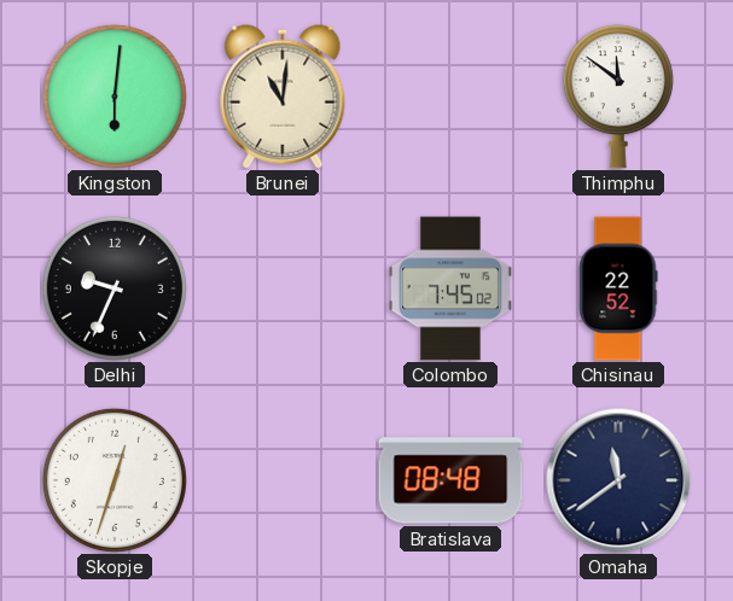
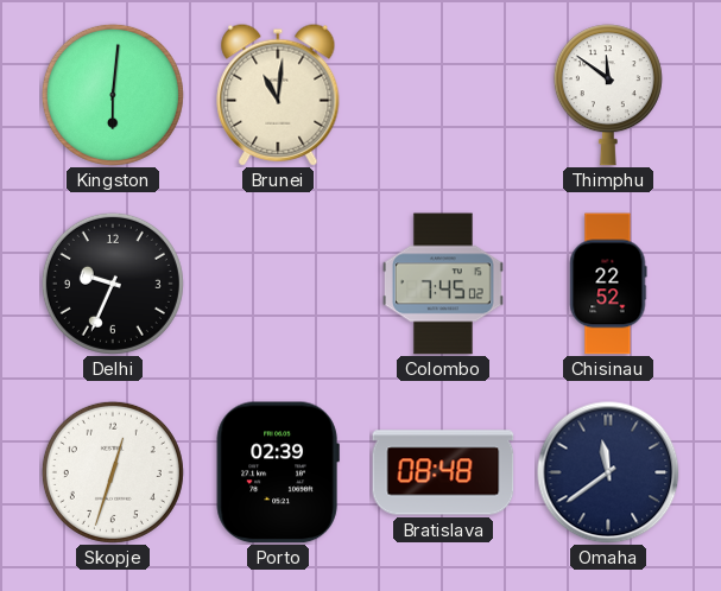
Porto: none -> 02:39 (278, 472)
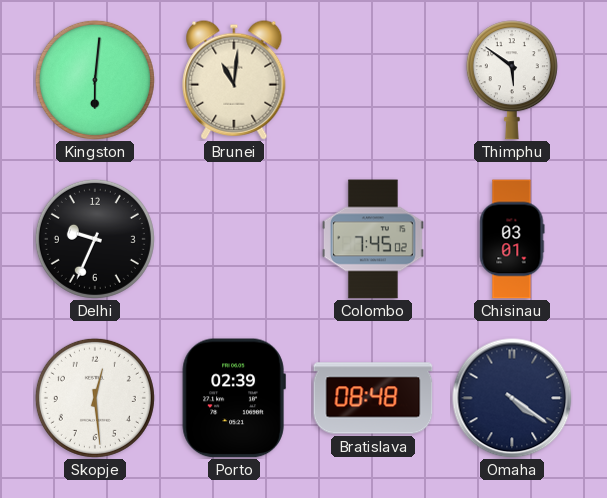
Thimphu: 11:51 -> 5:51 (512, 80)
Chisinau: 22:52 -> 03:01 (512, 239)
Skopje: 12:33 -> 12:29 (95, 398)
Omaha: 11:39 -> 4:21 (512, 398)
